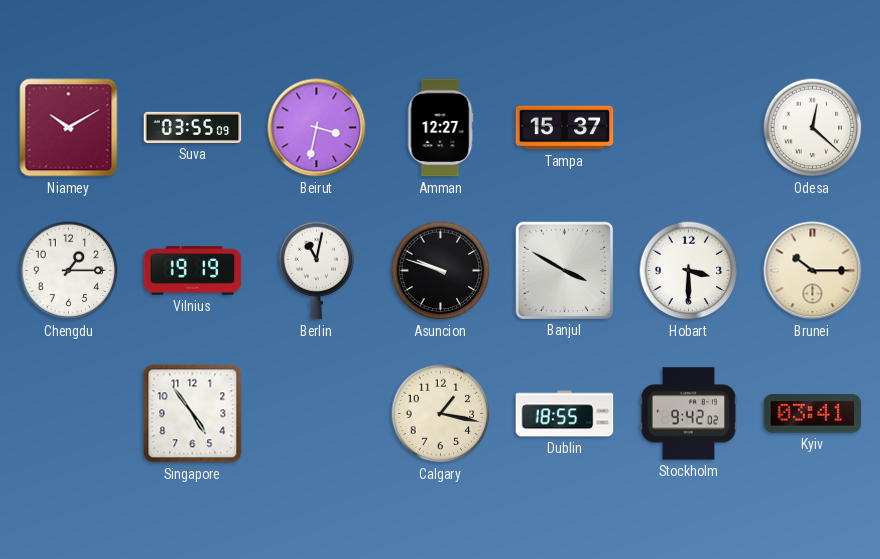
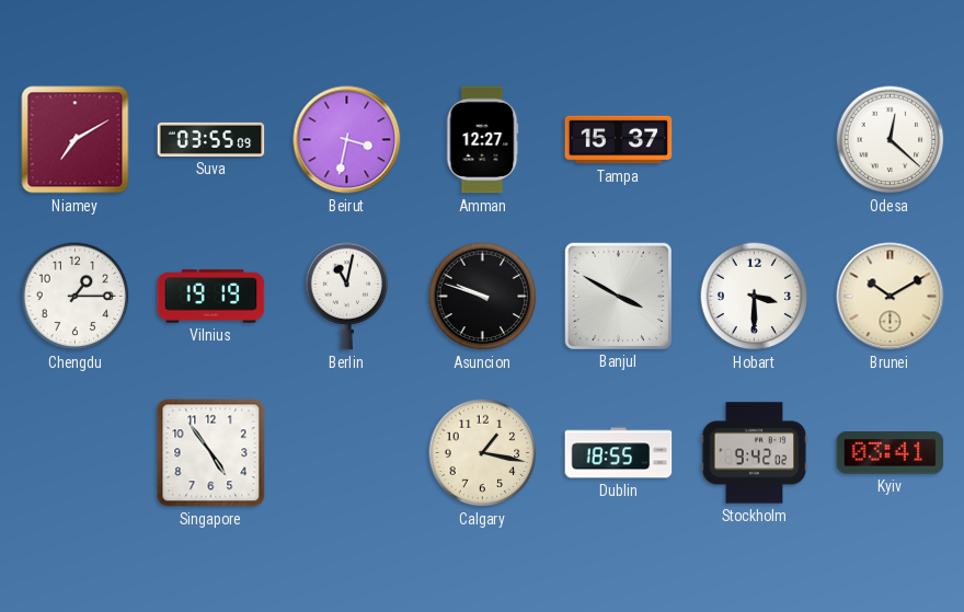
Niamey: 10:10 -> 7:10 (76, 140)
Brunei: 10:15 -> 10:10 (891, 297)
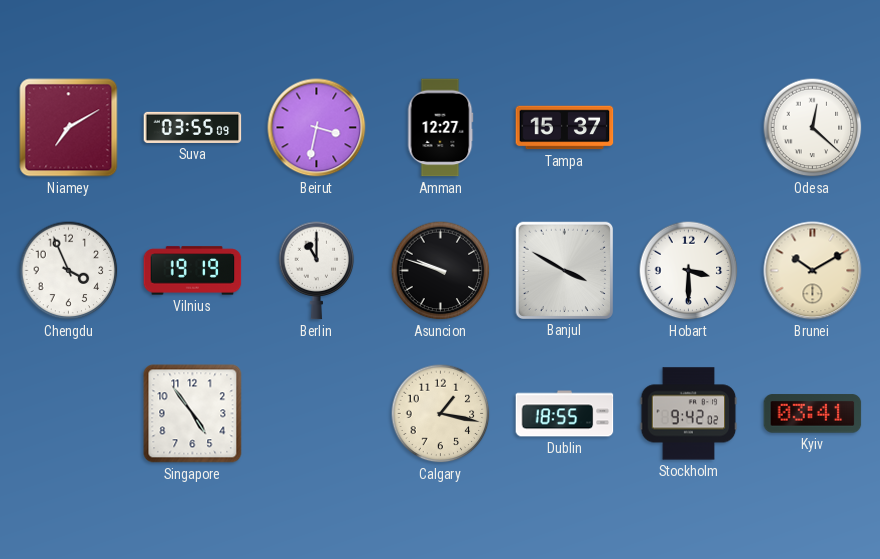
Chengdu: 1:15 -> 3:56 (69, 271)
Berlin: 11:02 -> 11:00 (317, 271)
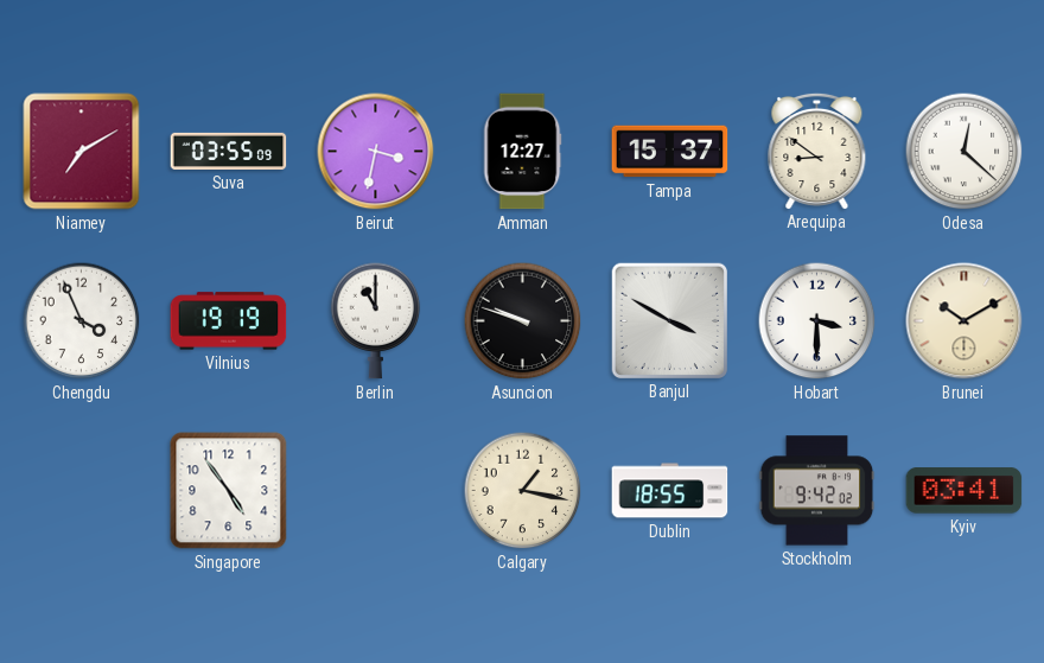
Arequipa: none -> 8:51 (817, 151)
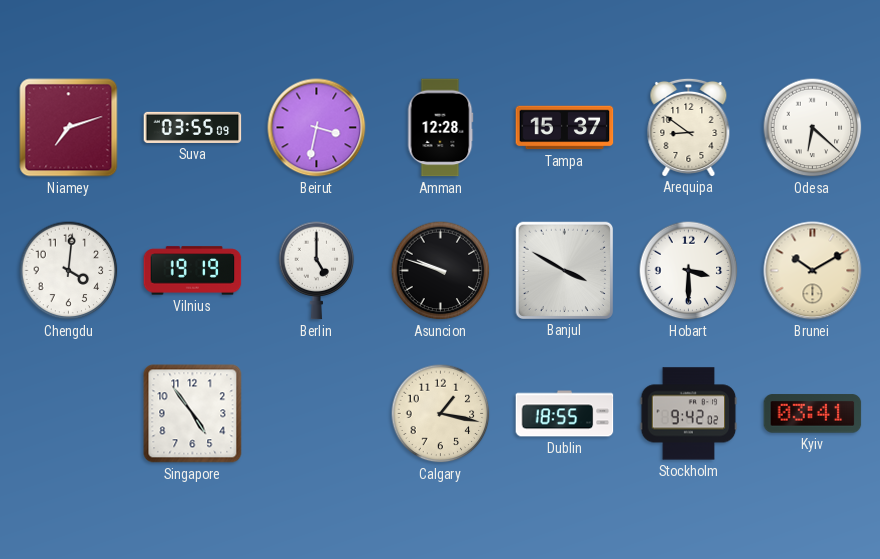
Niamey: 7:10 -> 7:12 (69, 128)
Amman: 12:27 -> 12:28 (440, 128)
Odesa: 12:22 -> 6:22 (813, 128)
Chengdu: 3:56 -> 4:01 (69, 271)
Berlin: 11:00 -> 5:00 (317, 271)
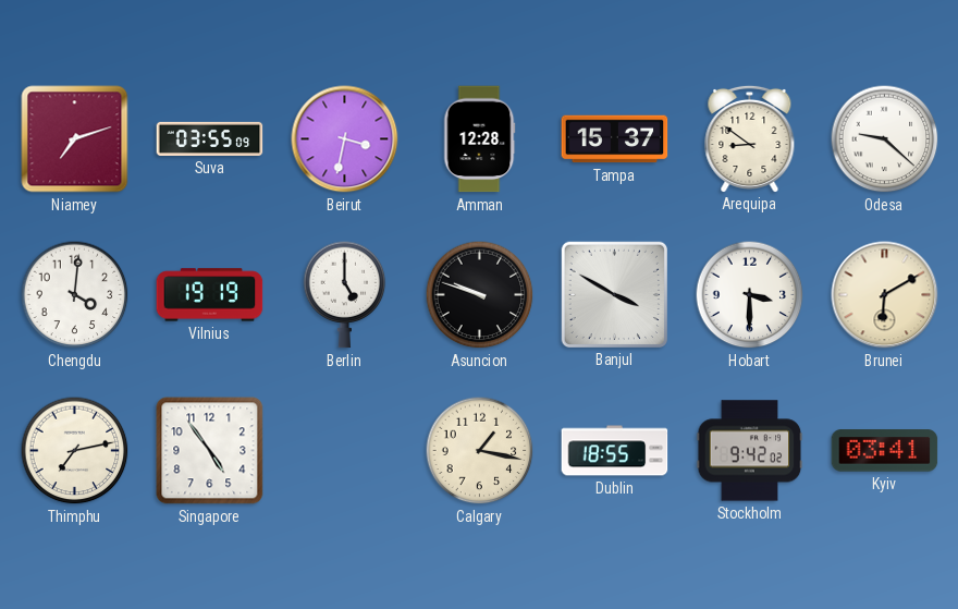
Odesa: 6:22 -> 9:22 (885, 139)
Brunei: 10:10 -> 6:10 (885, 295)
Thimphu: none -> 7:13 (75, 451)
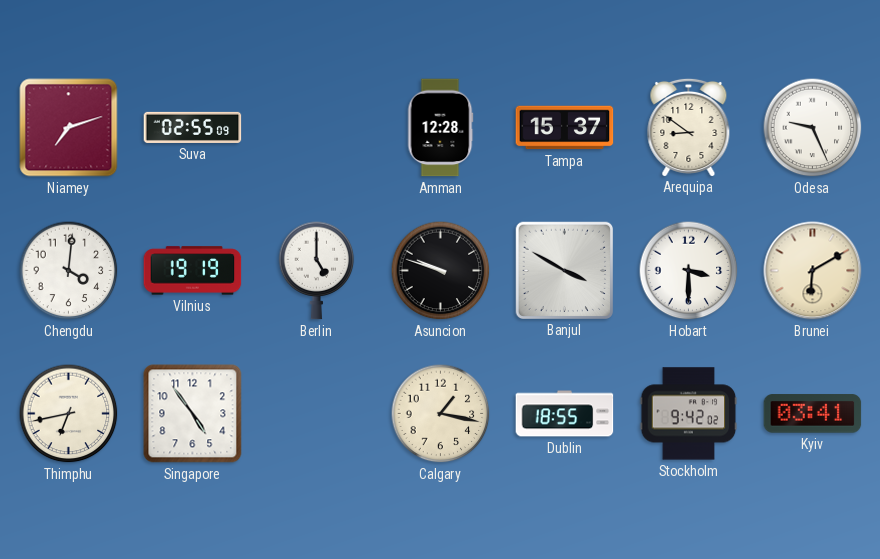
Suva: 03:55 -> 02:55 (193, 127)
Beirut: 3:32 -> none (345, 139)
Odesa: 9:22 -> 9:26 (813, 128)
Thimphu: 7:13 -> 6:43 (69, 414)
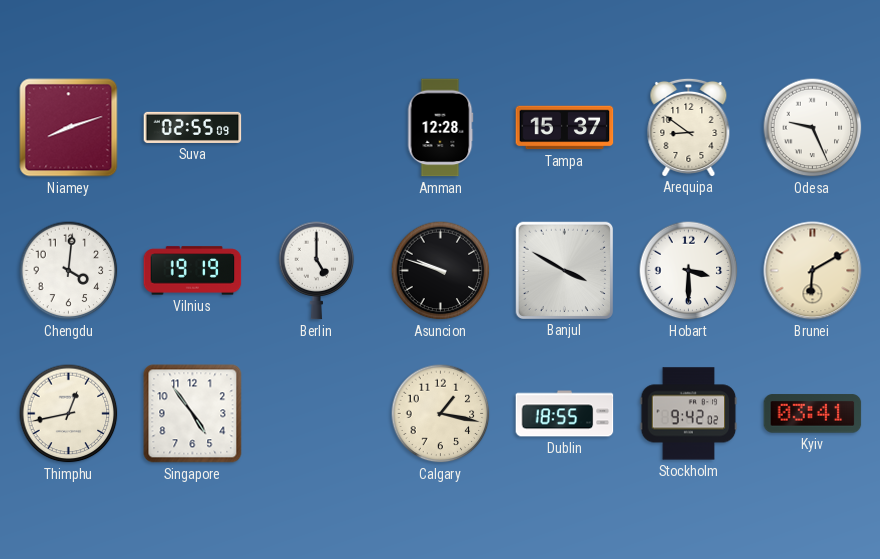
Niamey: 7:12 -> 8:12 (69, 128)
Thimphu: 6:43 -> 12:43 (69, 414)
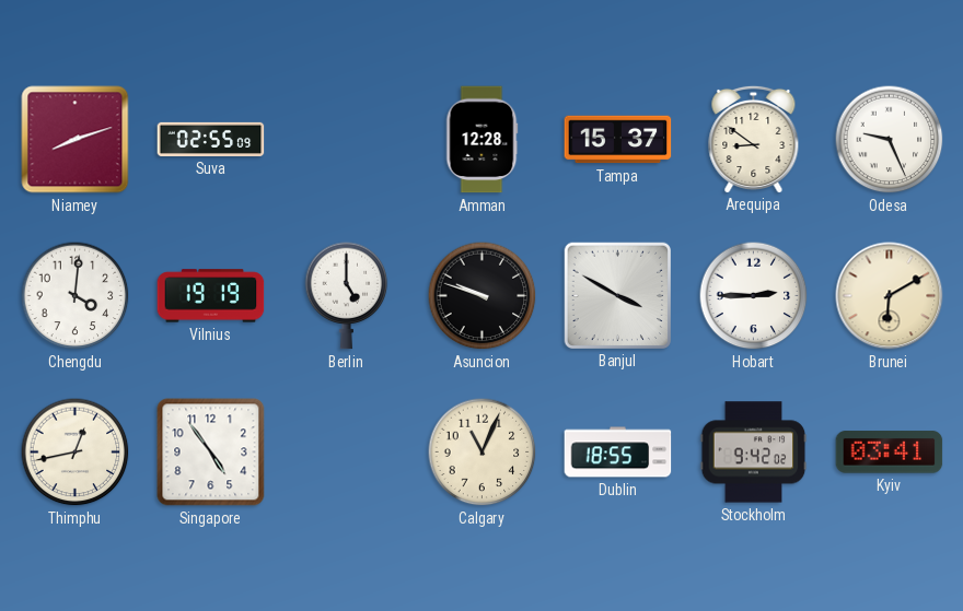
Hobart: 3:30 -> 2:45 (754, 296)
Calgary: 1:17 -> 11:04 (483, 453)
